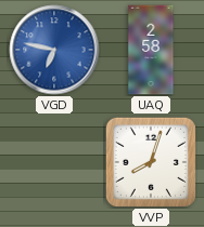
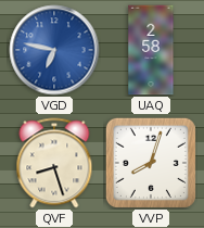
QVF: none -> 8:27 (54, 163)
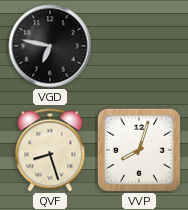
VGD dial: blue -> black (50, 46)
UAQ: 2:58 -> none (151, 50)
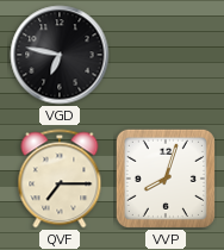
QVF: 8:27 -> 7:15 (60, 179)
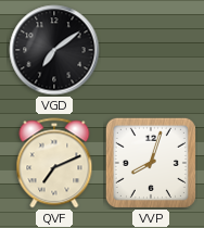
VGD: 6:47 -> 7:09 (54, 50)
QVF: 7:15 -> 7:11 (54, 163)
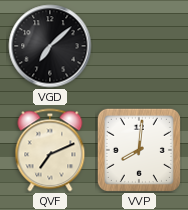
VGD: 7:09 -> 7:08 (50, 46)
VVP: 8:03 -> 8:01 (139, 150)
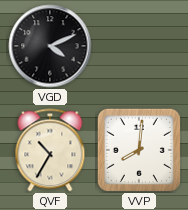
VGD: 7:08 -> 4:11 (50, 46)
QVF: 7:11 -> 10:35 (50, 150)
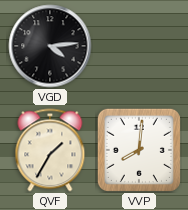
VGD: 4:11 -> 4:14 (50, 46)
QVF: 10:35 -> 1:35 (50, 150)
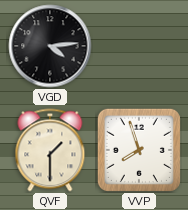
QVF: 1:35 -> 1:30 (50, 150)
VVP: 8:01 -> 7:57 (139, 150)
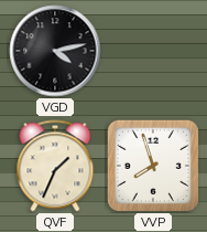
VGD: 4:14 -> 4:13 (55, 51)
QVF: 1:30 -> 1:34 (55, 166)
